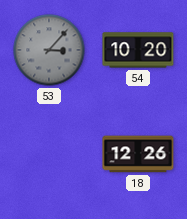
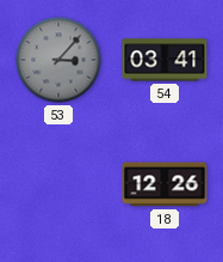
54: 10:20 -> 03:41 (165, 60)
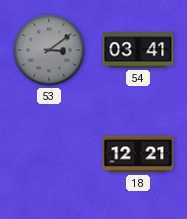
53: 3:07 -> 3:09 (49, 50)
18: 12:26 -> 12:21 (138, 154)
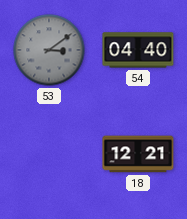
54: 03:41 -> 04:40 (138, 50)
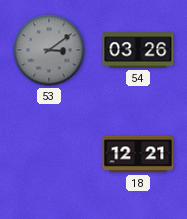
54: 04:40 -> 03:26 (138, 50)
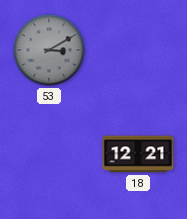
53: 3:09 -> 3:10 (49, 50)
54: 03:26 -> none (138, 50)
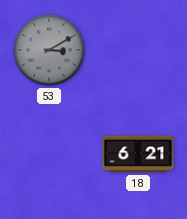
18: 12:21 -> 6:21 (138, 154)
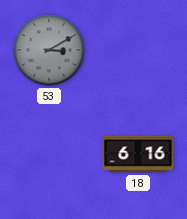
18: 6:21 -> 6:16 (138, 154)
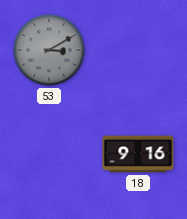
18: 6:16 -> 9:16 (138, 154)
